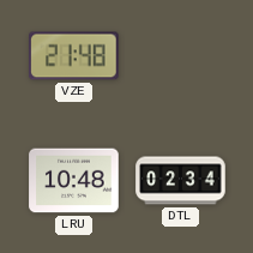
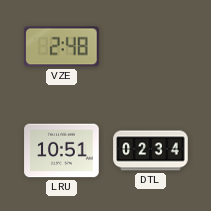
VZE: 21:48 -> 2:48 (62, 47)
LRU: 10:48 -> 10:51 (62, 151)
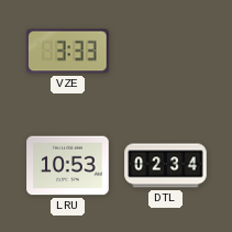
VZE: 2:48 -> 3:33 (68, 52)
LRU: 10:51 -> 10:53 (68, 166)
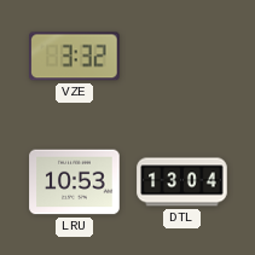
VZE: 3:33 -> 3:32 (75, 57)
DTL: 02:34 -> 13:04 (182, 182)
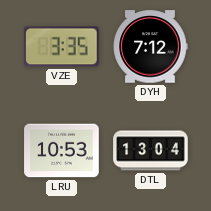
VZE: 3:32 -> 3:35 (62, 47)
DYH: none -> 7:12 (150, 47)
